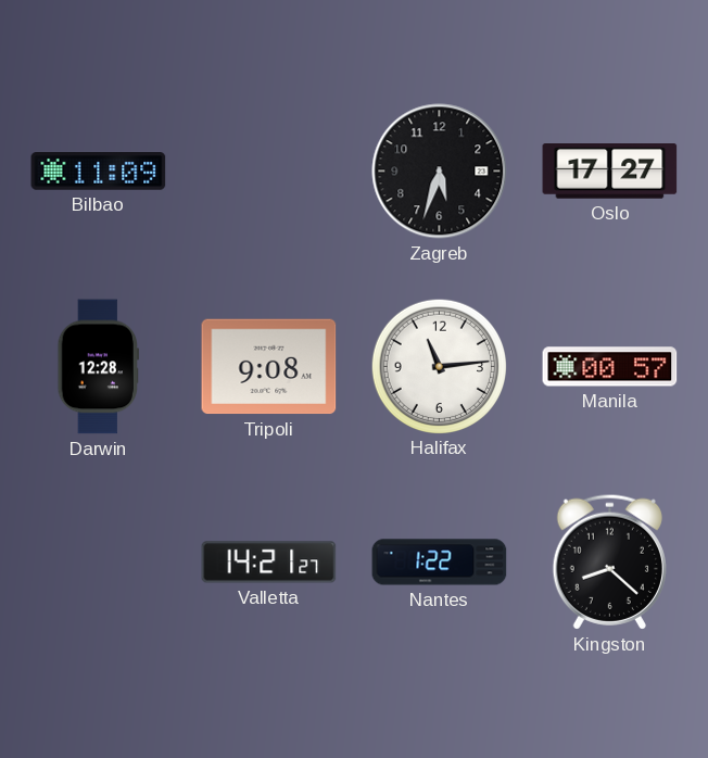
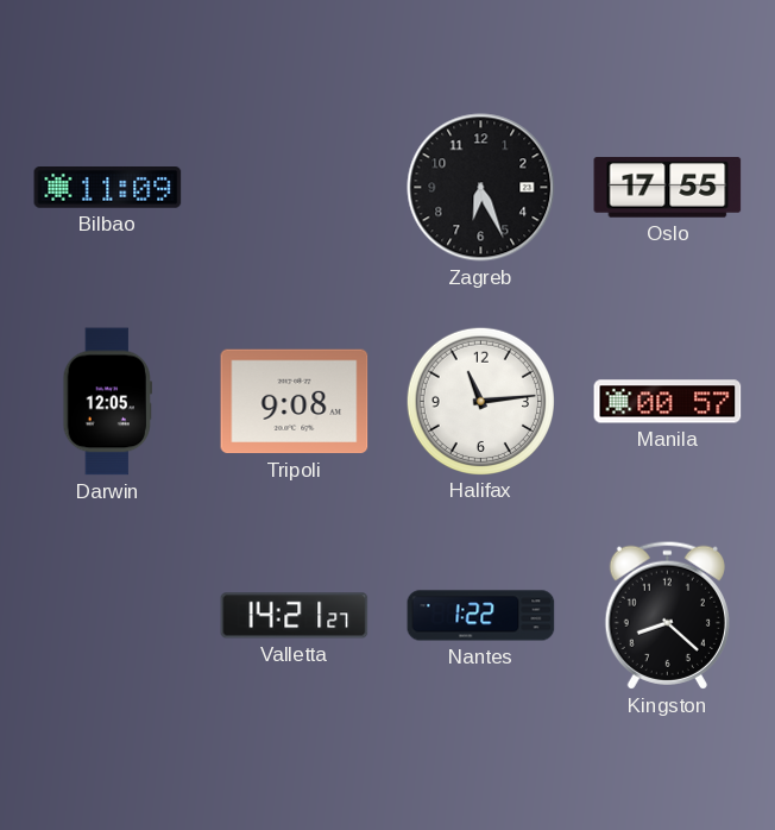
Zagreb: 5:33 -> 6:26 (481, 188)
Oslo: 17:27 -> 17:55 (668, 188)
Darwin: 12:28 -> 12:05 (107, 402)
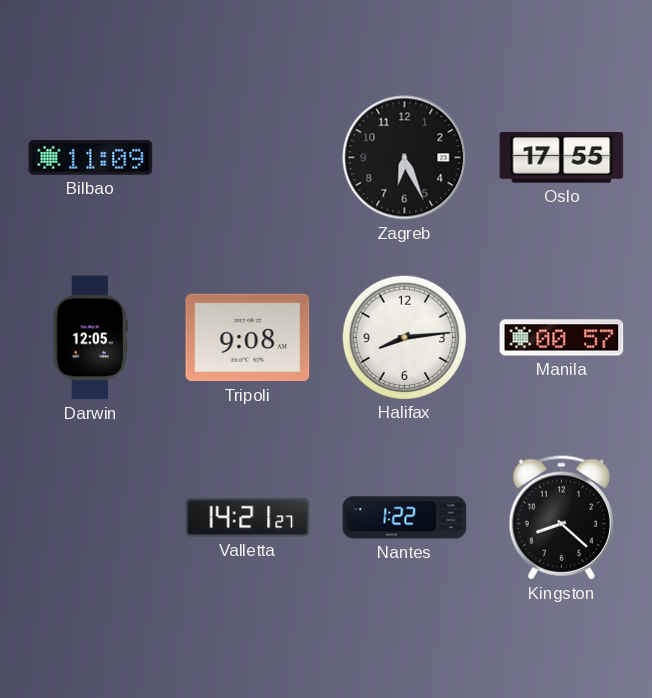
Halifax: 11:14 -> 8:14 (404, 337)
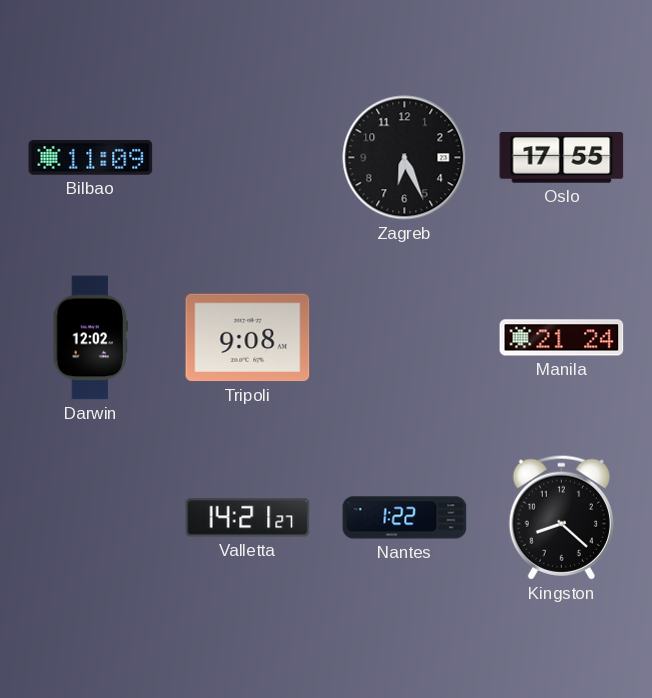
Darwin: 12:05 -> 12:02 (90, 338)
Halifax: 8:14 -> none (404, 337)
Manila: 00:57 -> 21:24 (562, 338)
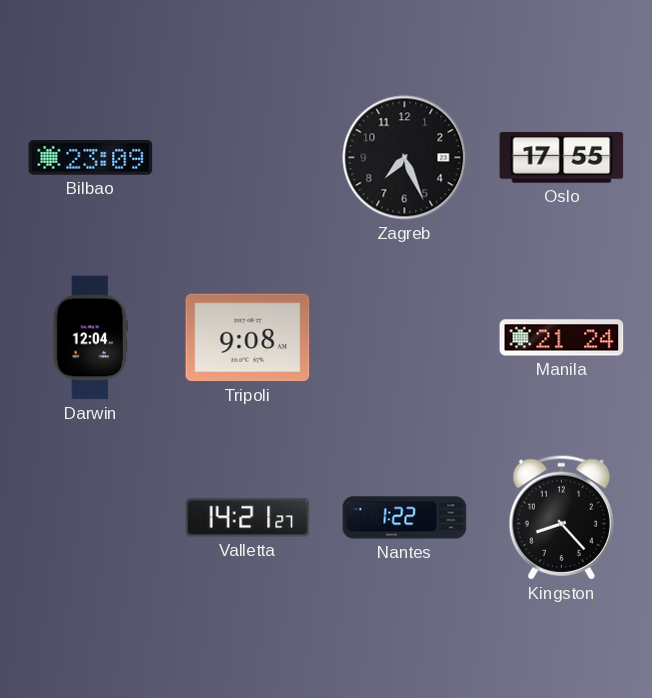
Bilbao: 11:09 -> 23:09 (91, 158)
Zagreb: 6:26 -> 7:26 (405, 158)
Darwin: 12:02 -> 12:04 (90, 338)
Kingston: 8:22 -> 8:23 (561, 517)
